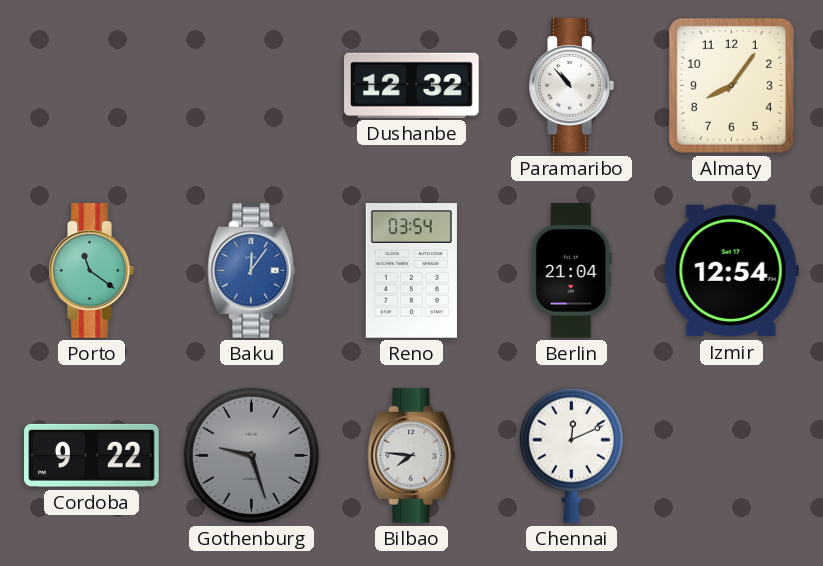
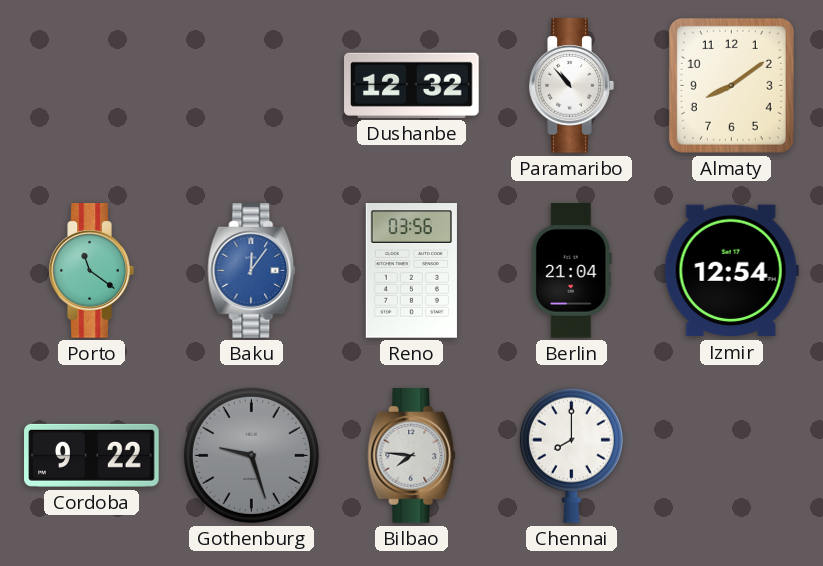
Almaty: 8:06 -> 8:09 (731, 85)
Reno: 03:54 -> 03:56 (411, 271)
Chennai: 12:11 -> 8:00 (571, 455)
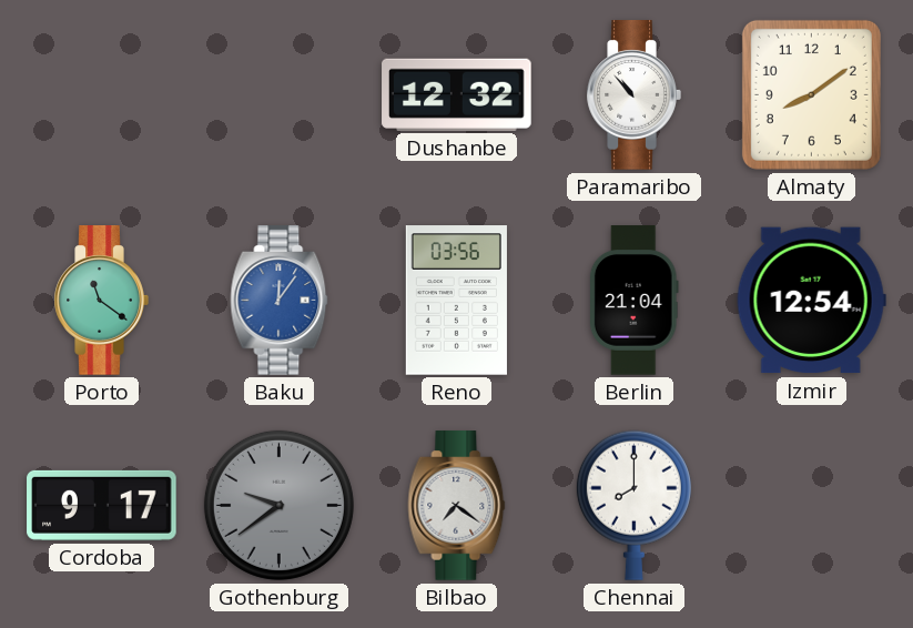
Cordoba: 9:22 -> 9:17 (102, 505)
Gothenburg: 9:27 -> 9:39 (278, 505)
Bilbao: 7:46 -> 7:21 (457, 506)
